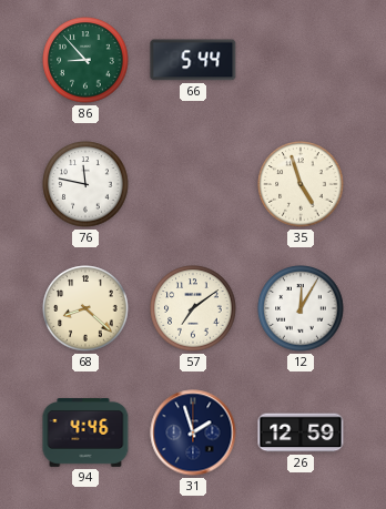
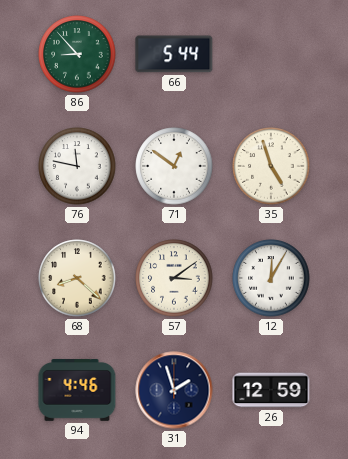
71: none -> 12:51 (174, 166)
57: 7:09 -> 3:09 (174, 278)
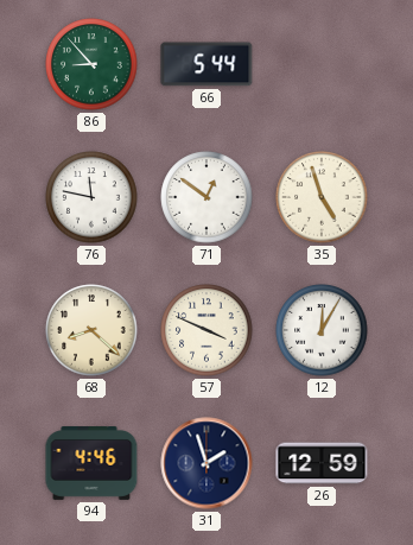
57: 3:09 -> 3:49 (206, 330)
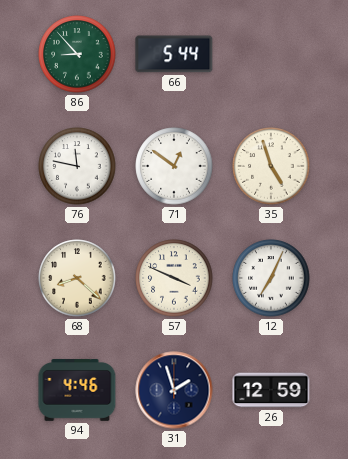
12: 12:05 -> 7:04 (271, 278)
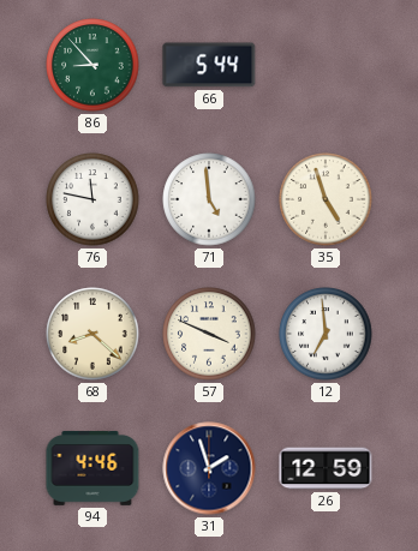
71: 12:51 -> 4:59 (209, 199)
12: 7:04 -> 6:59 (326, 334)
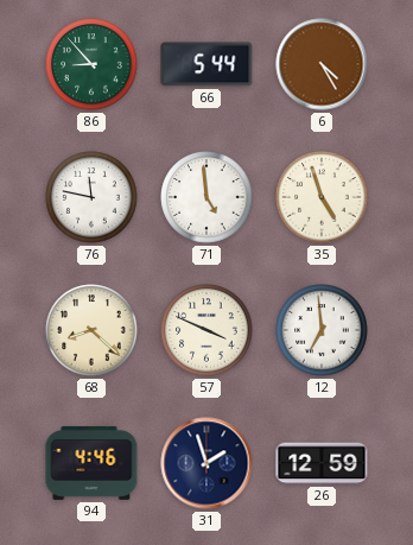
6: none -> 4:25 (322, 64)
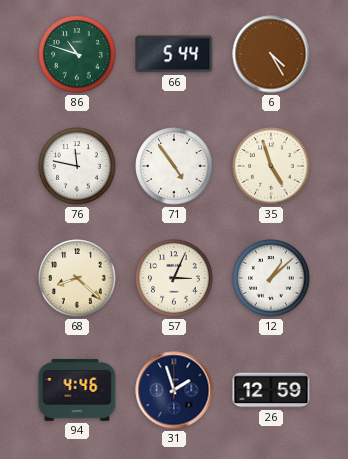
86: 8:53 -> 10:48 (77, 54)
71: 4:59 -> 4:54 (174, 166)
57: 3:49 -> 3:04 (174, 278)
12: 6:59 -> 1:08 (271, 278)
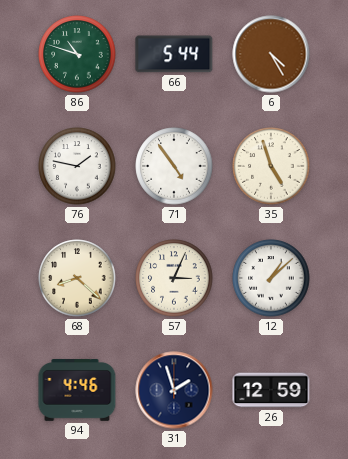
76: 11:47 -> 1:47 (77, 166)
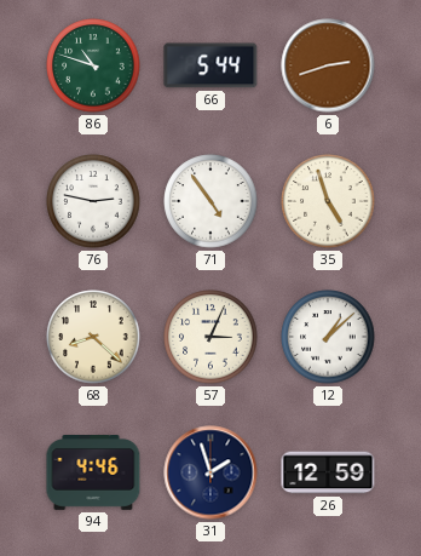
6: 4:25 -> 2:42 (328, 65)
76: 1:47 -> 2:47 (93, 201)
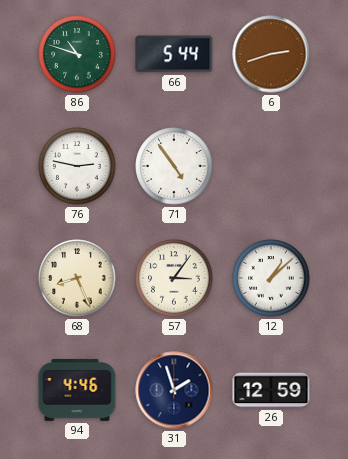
35: 4:57 -> none (328, 201)
68: 8:22 -> 8:26 (77, 278)
57: 3:04 -> 3:06 (174, 278)
